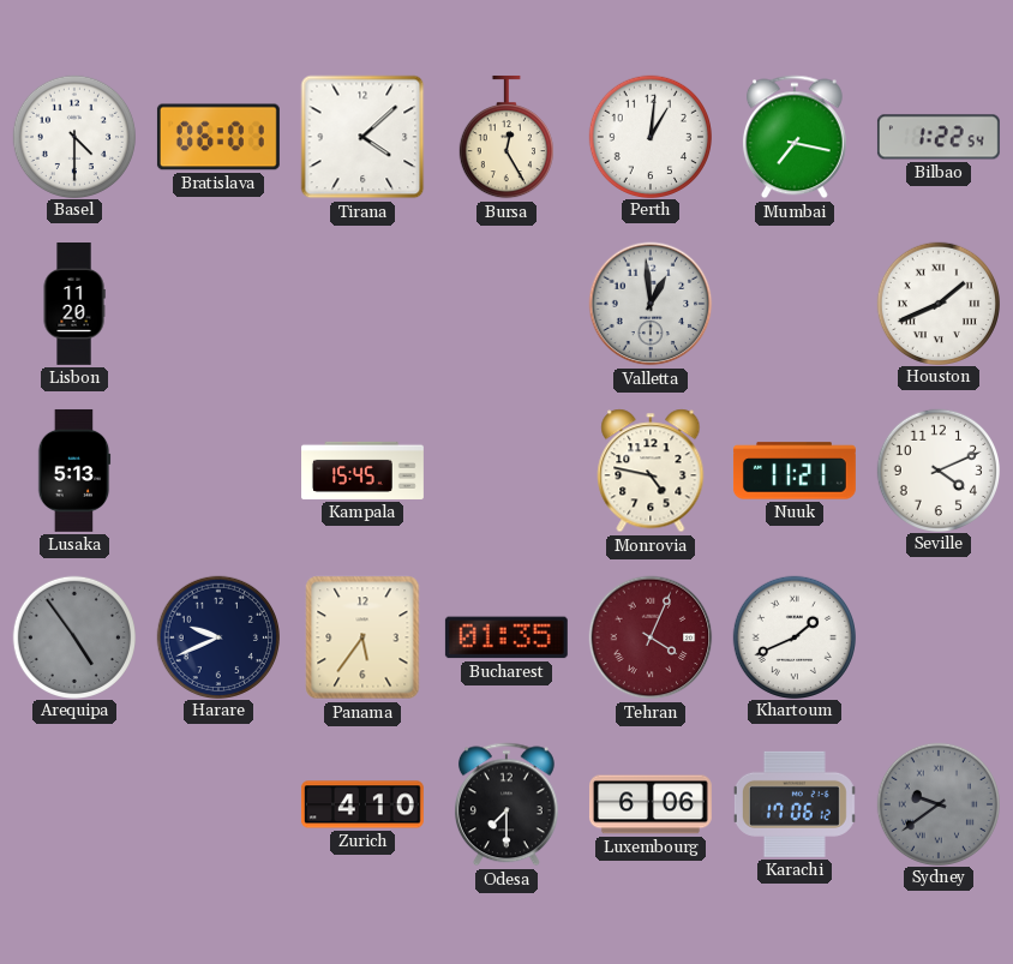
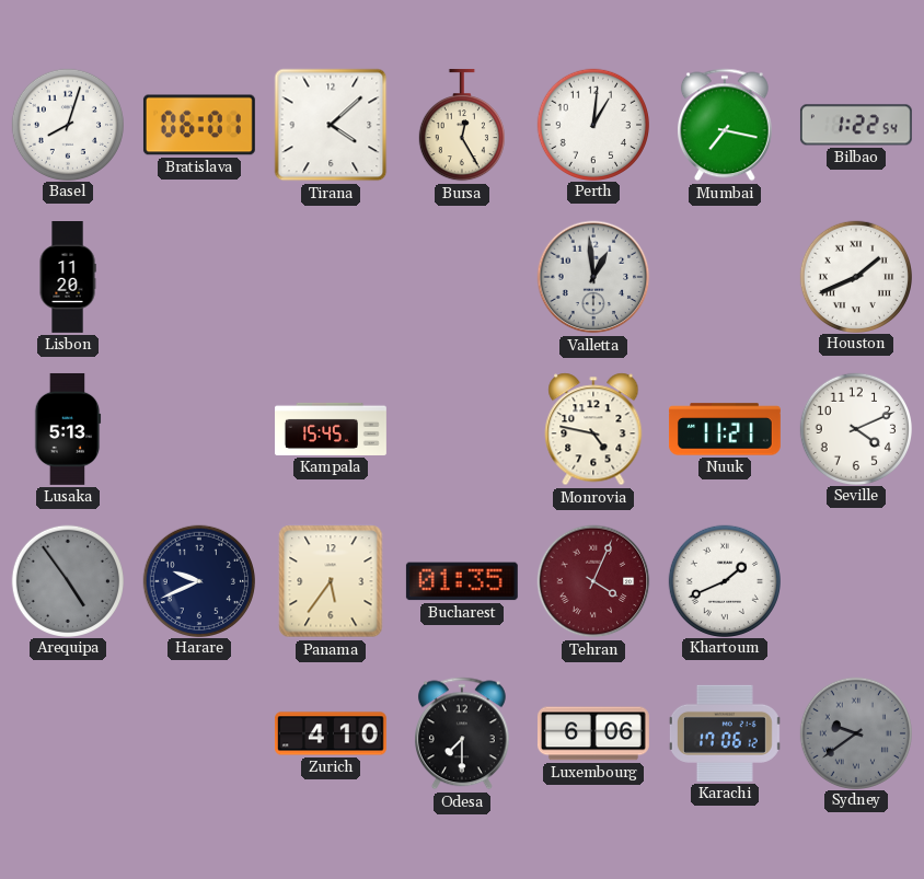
Basel: 4:30 -> 8:03 (67, 124)
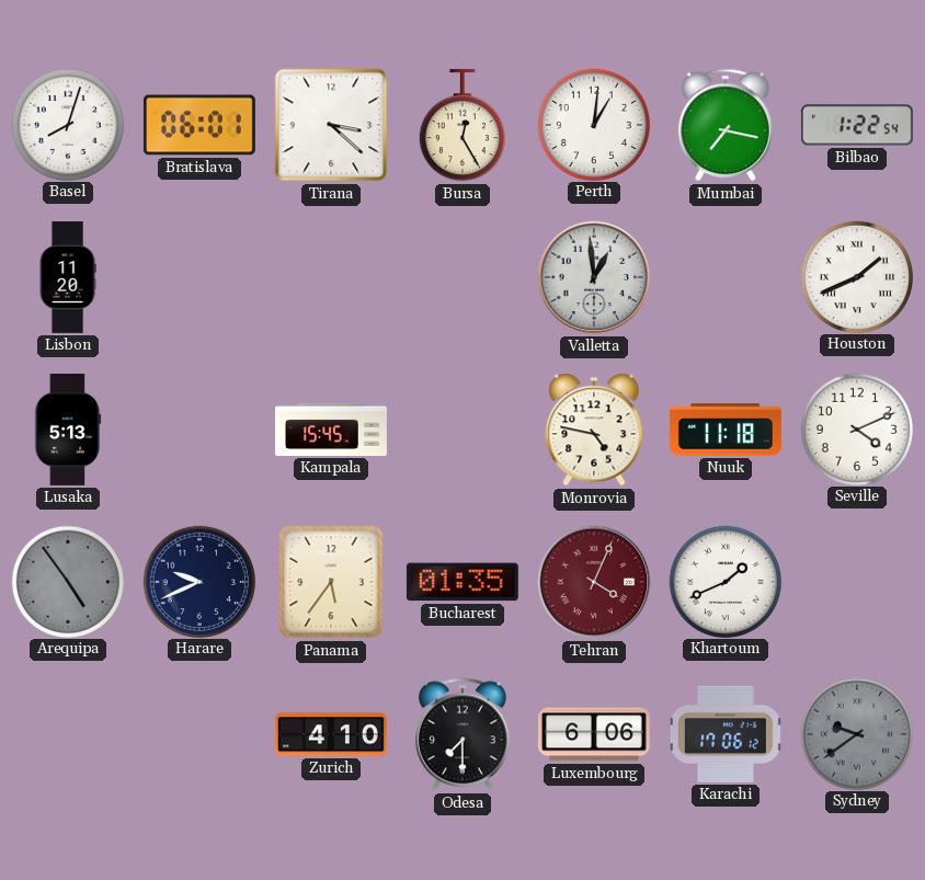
Tirana: 4:08 -> 3:22 (331, 125)
Nuuk: 11:21 -> 11:18 (726, 430)
